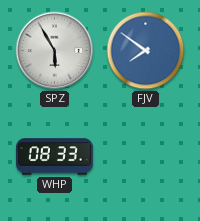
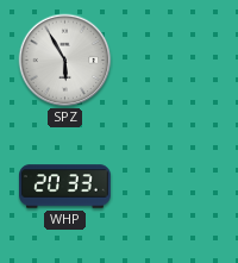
FJV: 7:51 -> none (146, 51)
WHP: 08:33 -> 20:33 (65, 187)
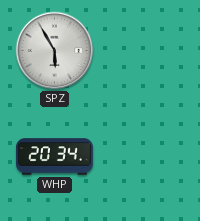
WHP: 20:33 -> 20:34 (55, 157)
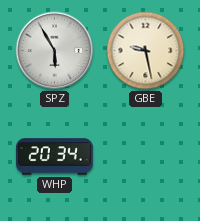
GBE: none -> 9:28 (146, 51)
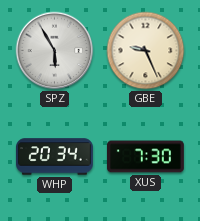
GBE: 9:28 -> 9:26 (146, 51)
XUS: none -> 7:30 (146, 157)
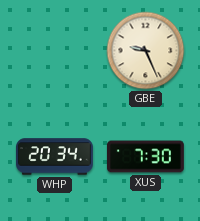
SPZ: 5:55 -> none (55, 51)
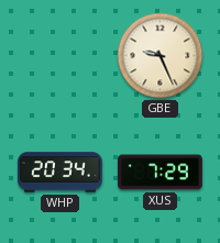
XUS: 7:30 -> 7:29 (161, 173)
